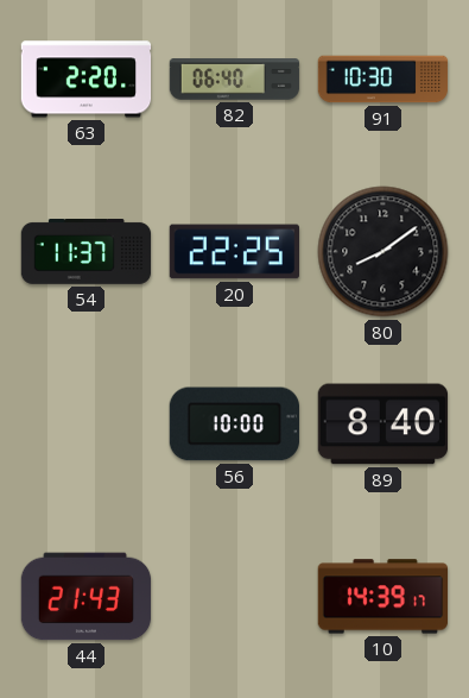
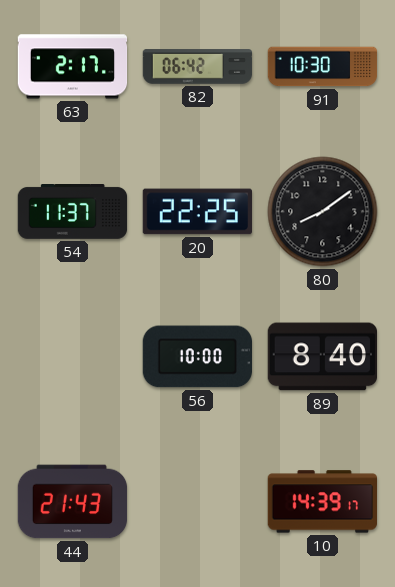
63: 2:20 -> 2:17 (73, 67)
82: 06:40 -> 06:42 (198, 67)
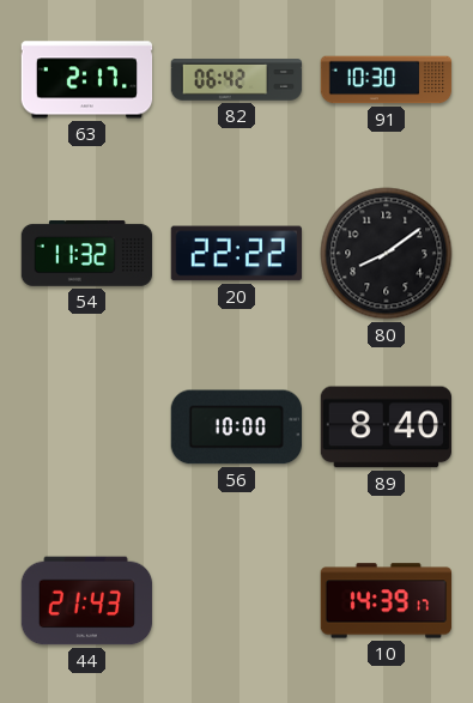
54: 11:37 -> 11:32 (87, 254)
20: 22:25 -> 22:22 (236, 254)
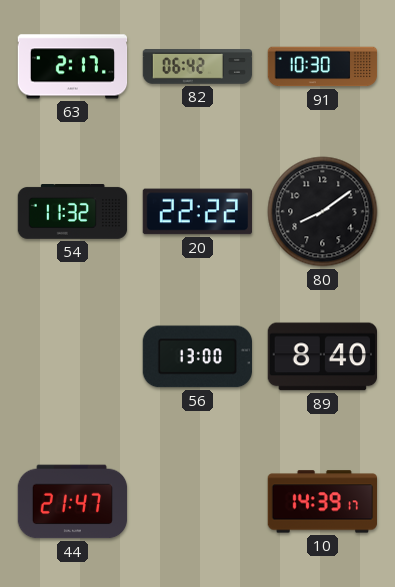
56: 10:00 -> 13:00 (197, 357)
44: 21:43 -> 21:47 (73, 502)
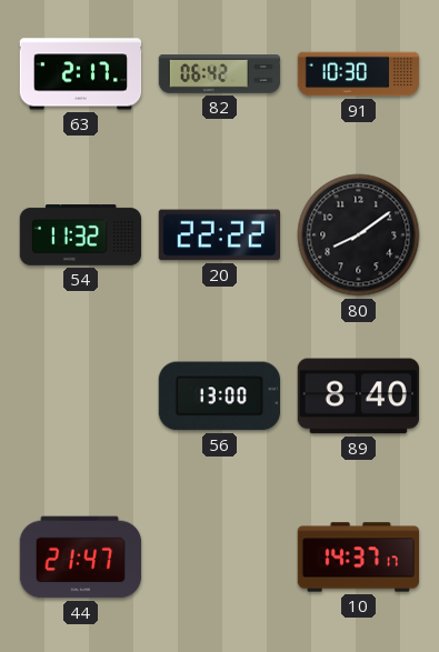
10: 14:39 -> 14:37 (358, 558)
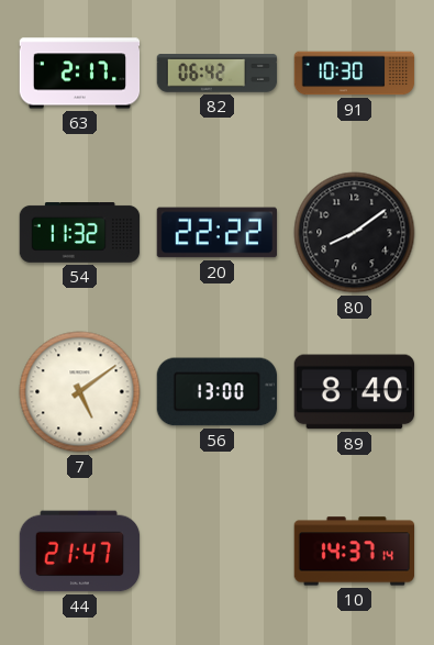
7: none -> 5:09 (80, 392)
10: 14:37:17 -> 14:37:14 (354, 552)
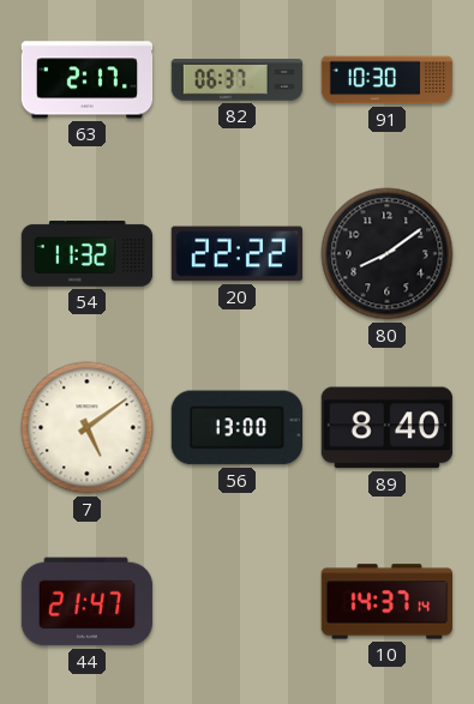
82: 06:42 -> 06:37 (238, 80)
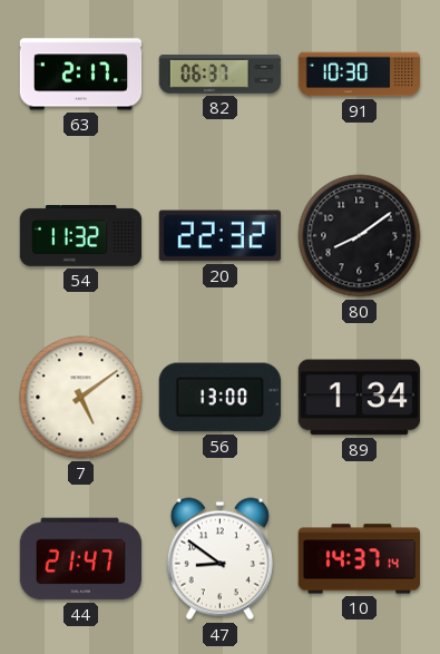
20: 22:22 -> 22:32 (219, 236)
89: 8:40 -> 1:34 (359, 398)
47: none -> 8:51 (219, 559)
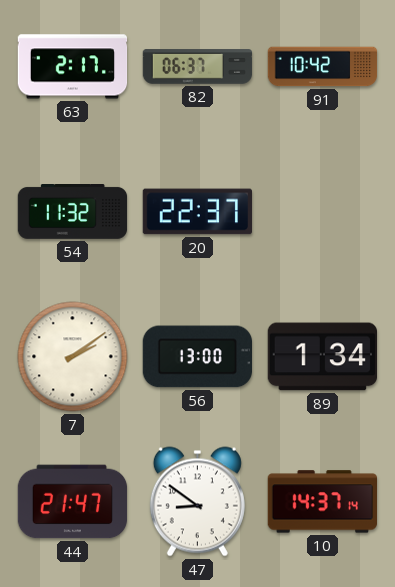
91: 10:30 -> 10:42 (323, 67)
20: 22:32 -> 22:37 (197, 212)
80: 8:09 -> none (360, 236)
7: 5:09 -> 2:09 (73, 357)
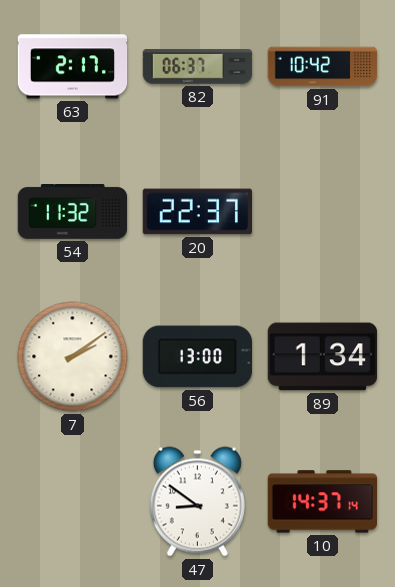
44: 21:47 -> none (73, 502)
